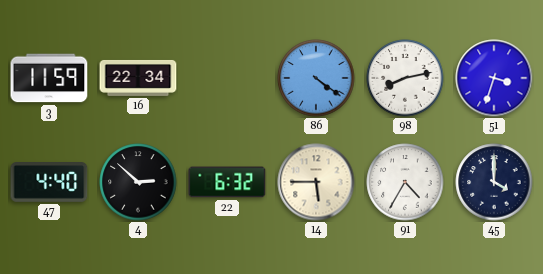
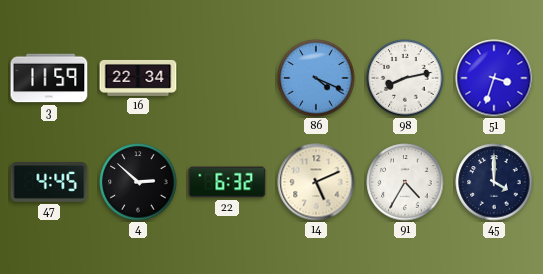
86: 4:21 -> 4:19 (316, 78)
47: 4:40 -> 4:45 (49, 183)
14: 5:45 -> 5:11 (316, 182)
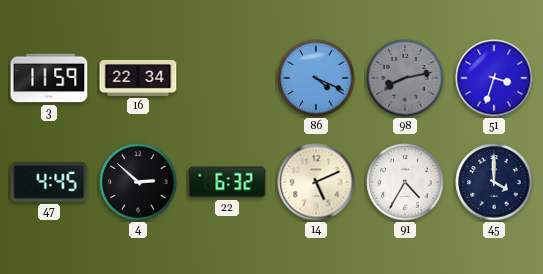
98 dial: white -> grey (405, 78)
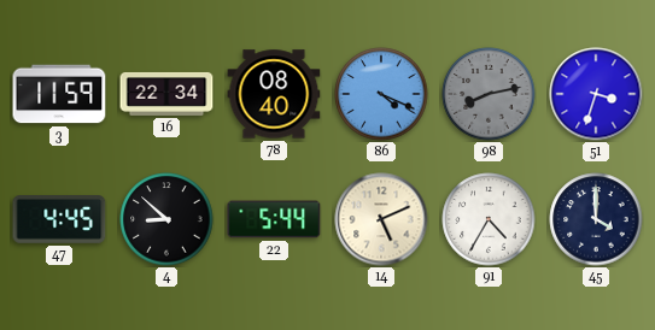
78: none -> 08:40 (274, 94)
4: 2:52 -> 8:52 (166, 219)
22: 6:32 -> 5:44 (274, 219)
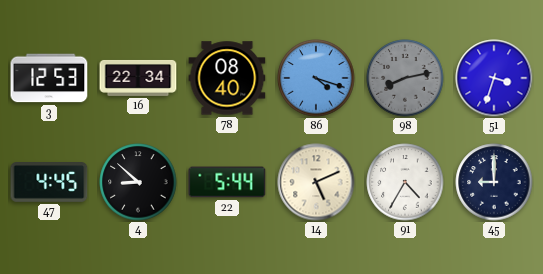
3: 11:59 -> 12:53 (49, 78)
86: 4:19 -> 4:18 (316, 78)
45: 4:00 -> 9:00 (494, 182)
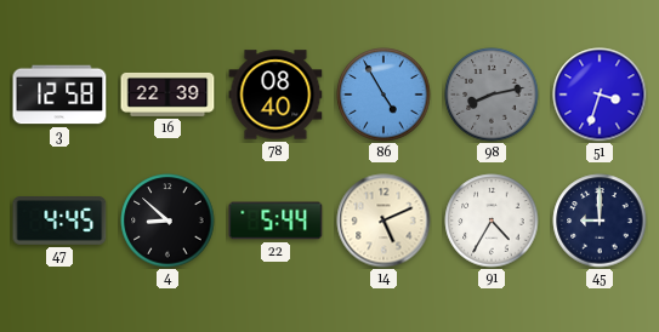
3: 12:53 -> 12:58 (59, 95)
16: 22:34 -> 22:39 (167, 95)
86: 4:18 -> 4:55 (384, 95)
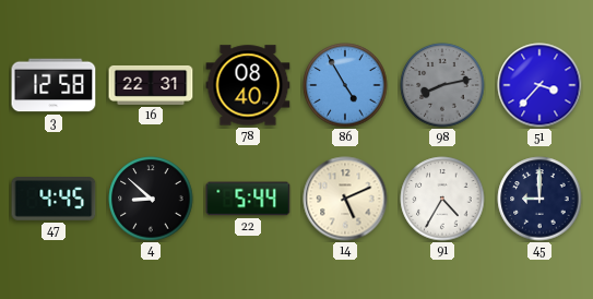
16: 22:39 -> 22:31 (151, 85)
51: 3:33 -> 3:37 (539, 85)
